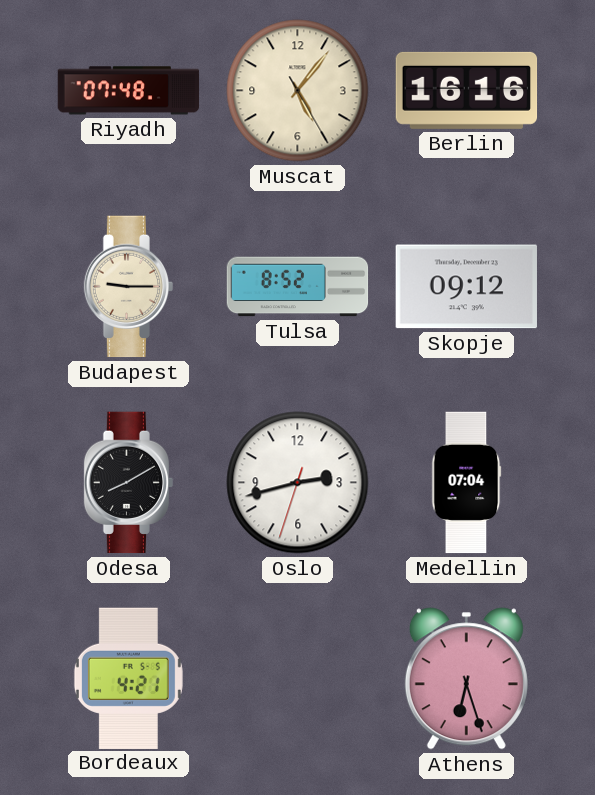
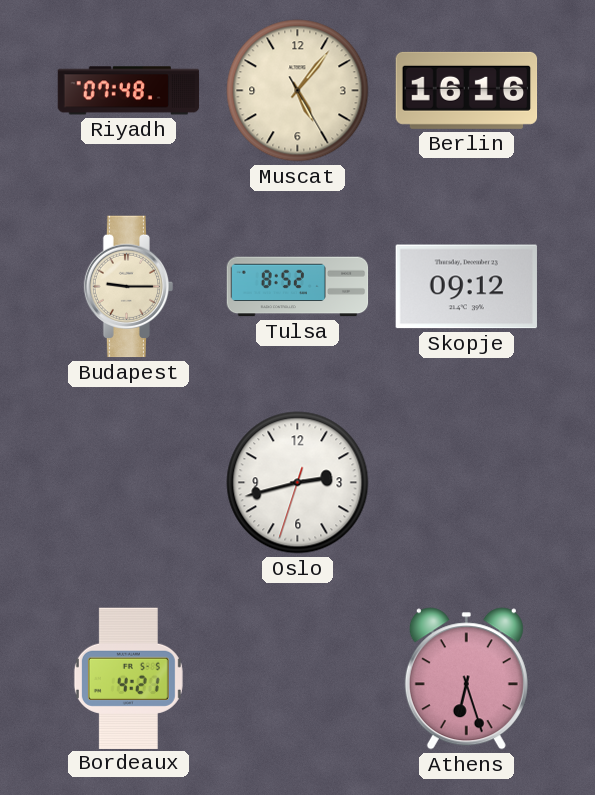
Odesa: 8:10 -> none (129, 483)
Medellin: 07:04 -> none (467, 483)
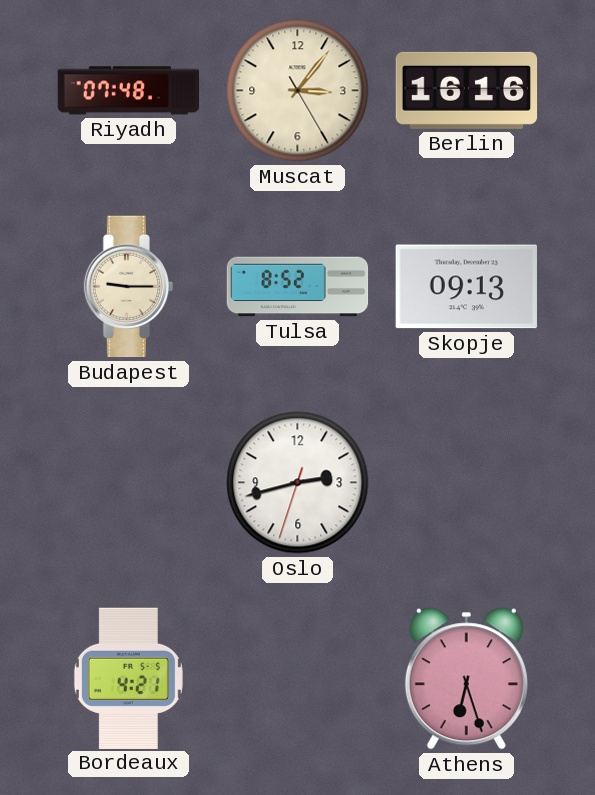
Muscat: 5:06 -> 3:06 (298, 91)
Skopje: 09:12 -> 09:13 (466, 287)
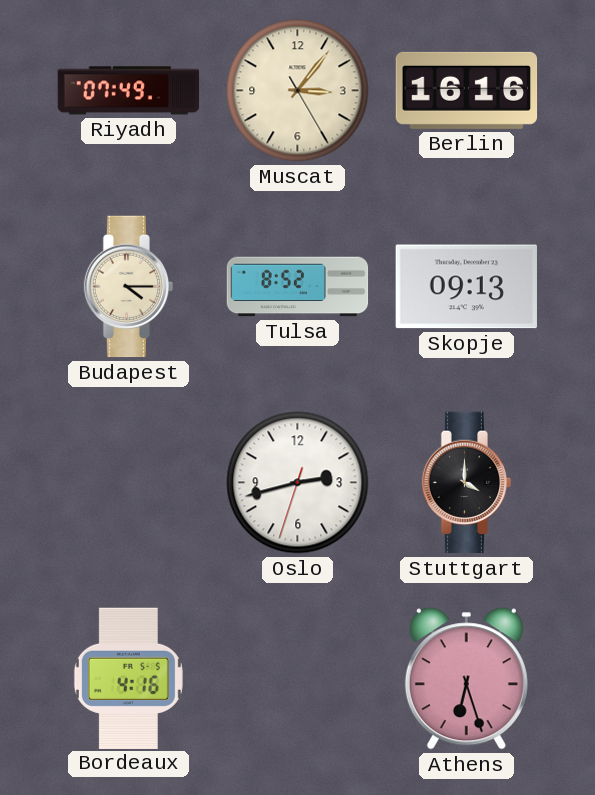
Riyadh: 07:48 -> 07:49 (129, 91)
Budapest: 9:15 -> 4:15 (129, 287)
Stuttgart: none -> 4:00 (467, 483)
Bordeaux: 4:21 -> 4:16 (128, 678)
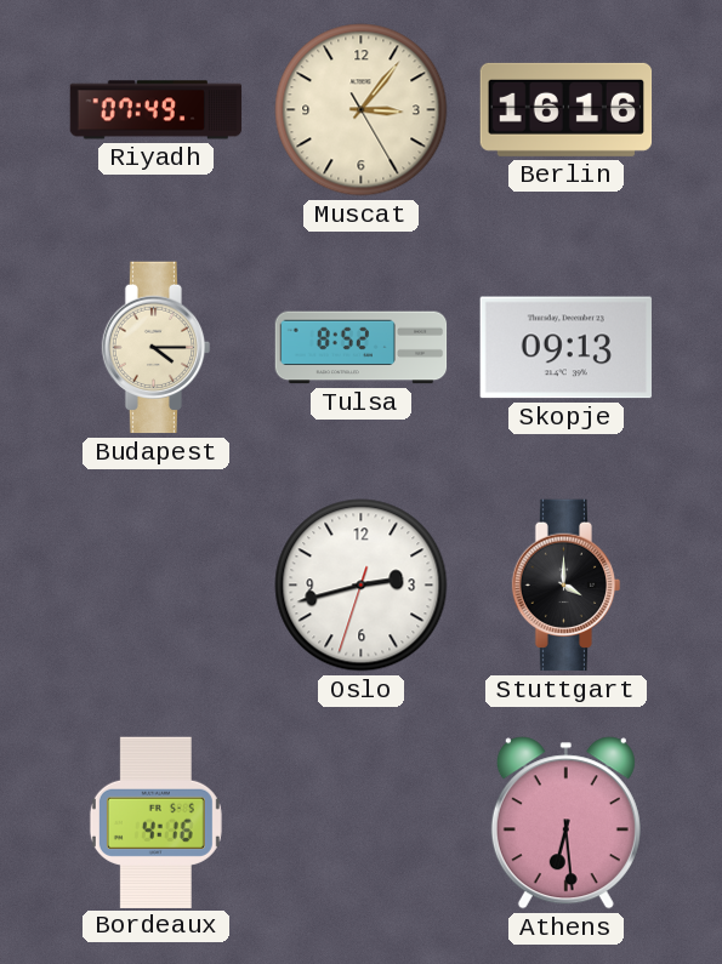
Athens: 6:27 -> 6:29 (565, 823)
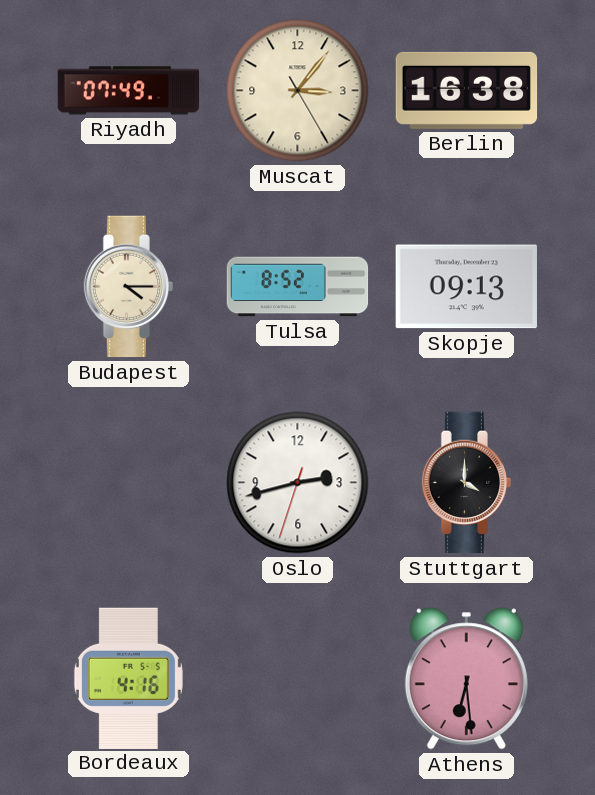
Berlin: 16:16 -> 16:38 (467, 90)
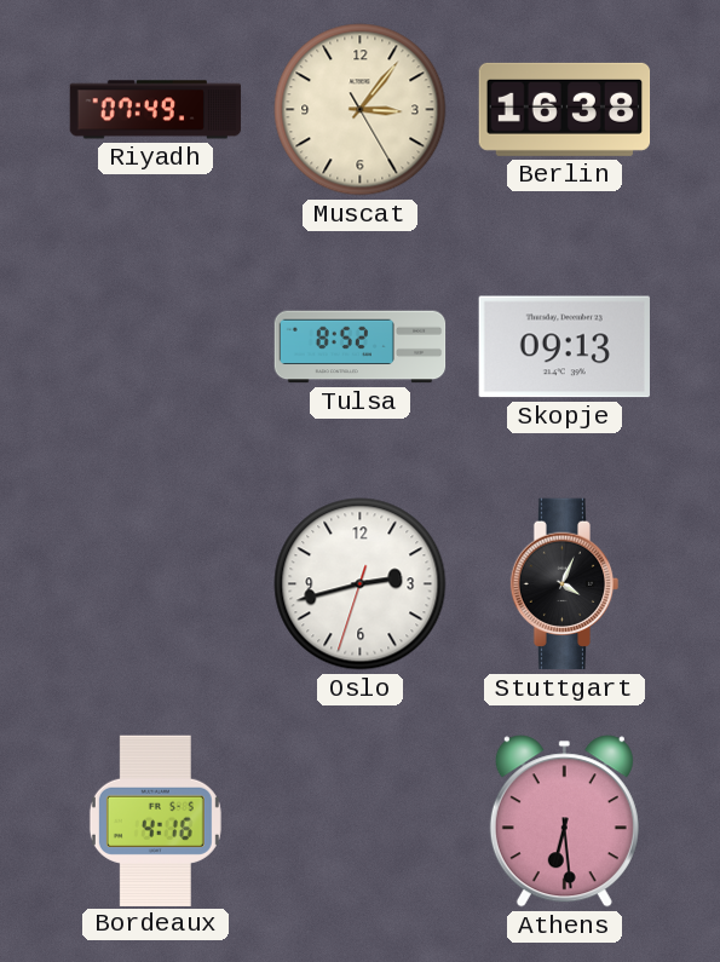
Budapest: 4:15 -> none (129, 287)
Stuttgart: 4:00 -> 4:04 (565, 584)
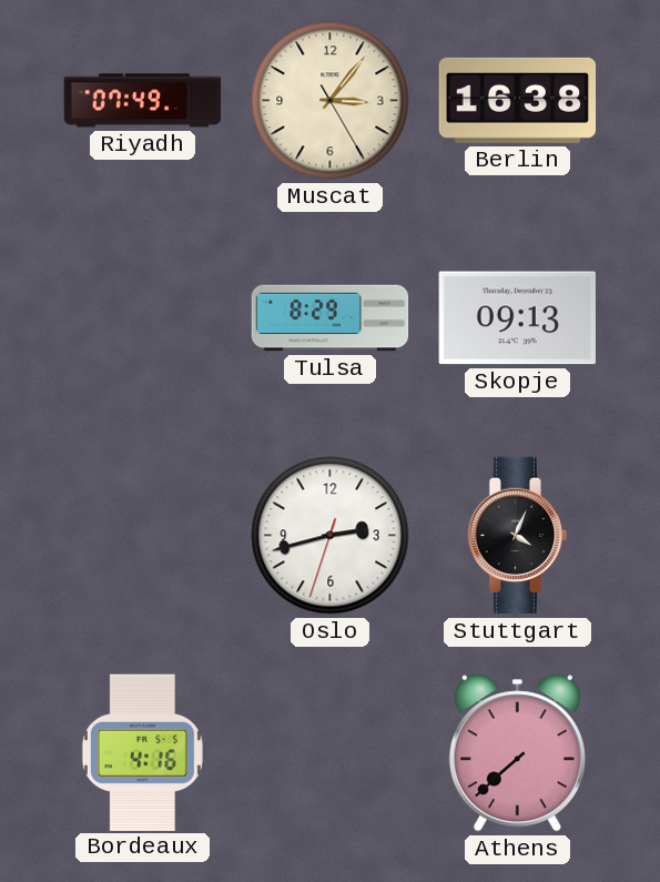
Tulsa: 8:52 -> 8:29 (331, 318)
Athens: 6:29 -> 7:38 (517, 753)
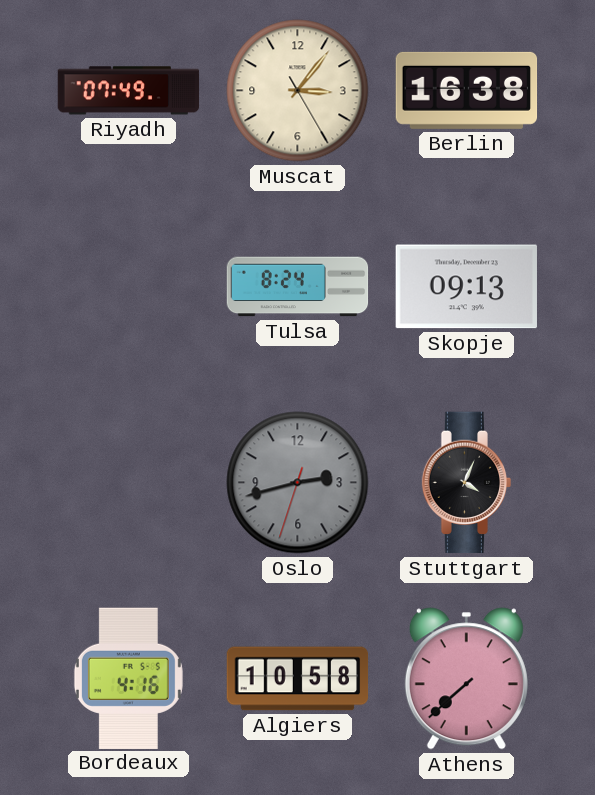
Tulsa: 8:29 -> 8:24 (298, 287)
Oslo dial: white -> grey (298, 483)
Algiers: none -> 10:58 (298, 679)
